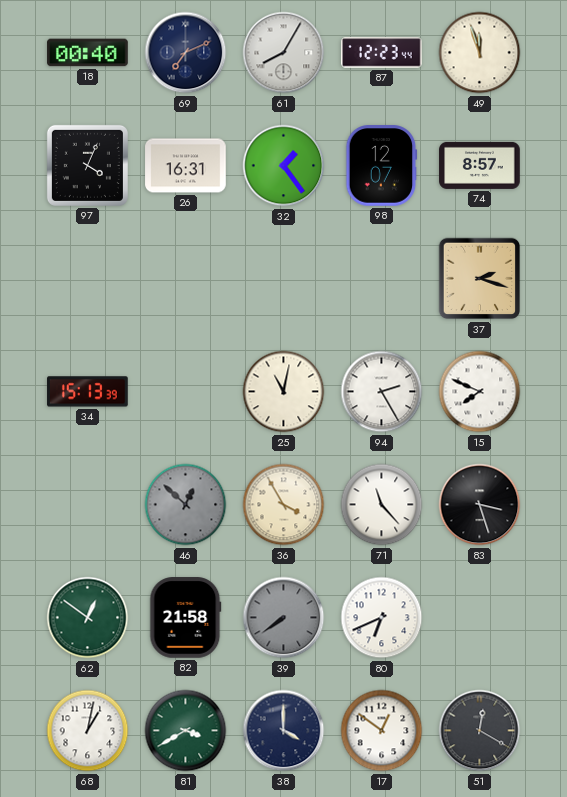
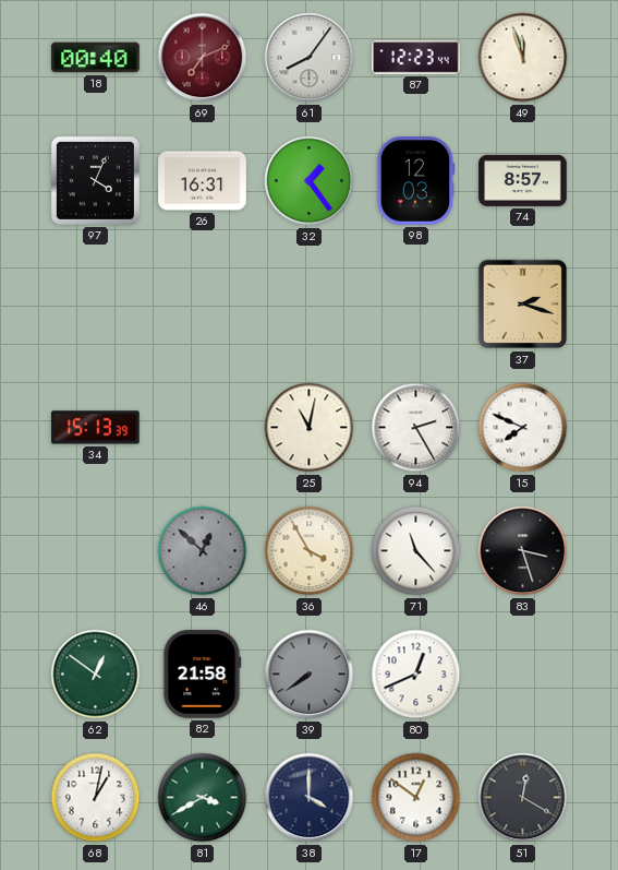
69 dial: navy -> burgundy (203, 58)
61: 8:05 -> 8:06 (310, 58)
98: 12:07 -> 12:03 (416, 181)
80: 6:41 -> 12:41 (416, 675)
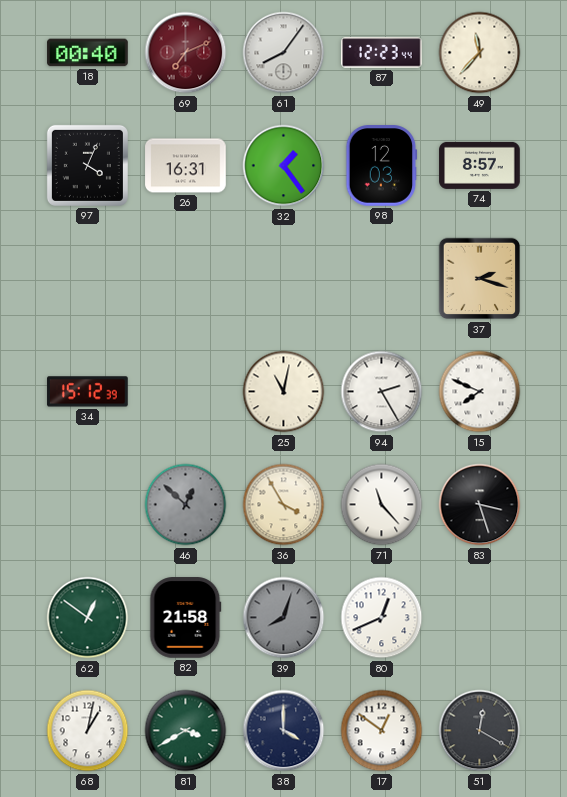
49: 11:57 -> 11:37 (480, 53)
34: 15:13 -> 15:12 (88, 392)
39: 7:39 -> 8:03 (284, 618)
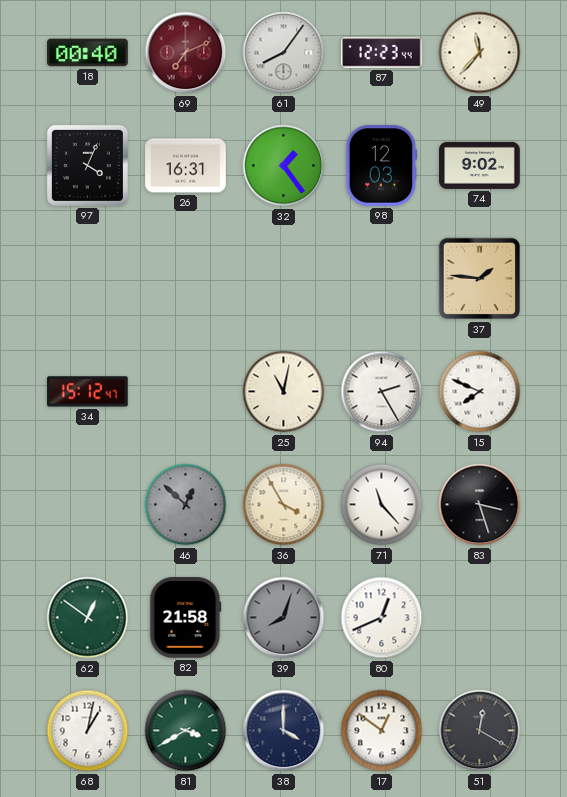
74: 8:57 -> 9:02 (480, 165)
37: 2:18 -> 1:46 (480, 279)
34: 15:12:39 -> 15:12:47 (88, 392)
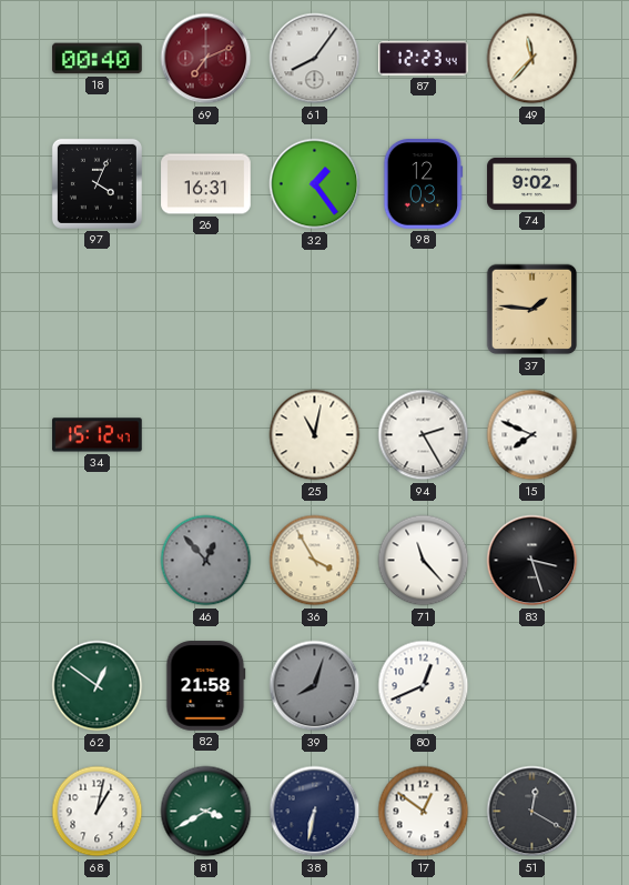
46: 12:52 -> 12:53 (206, 561)
38: 4:00 -> 6:32 (315, 812)
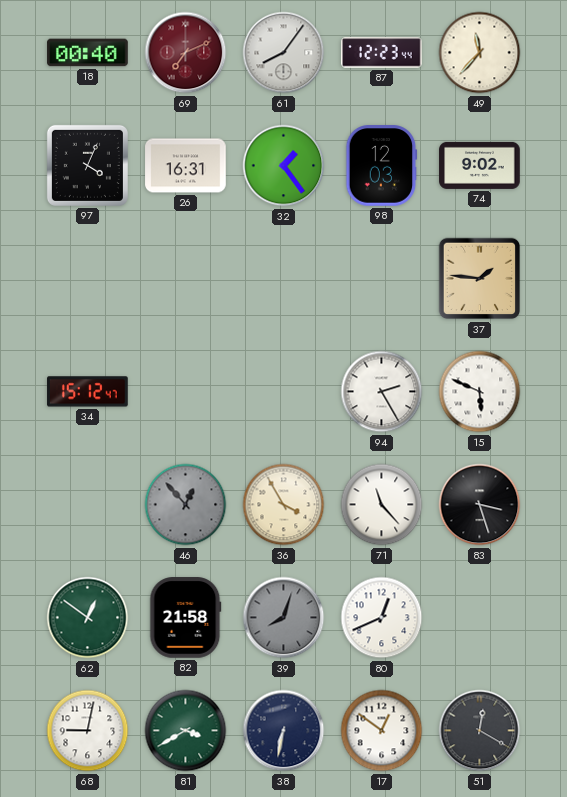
25: 11:02 -> none (315, 435)
15: 7:49 -> 5:49 (480, 392)
68: 1:02 -> 9:02 (88, 731)
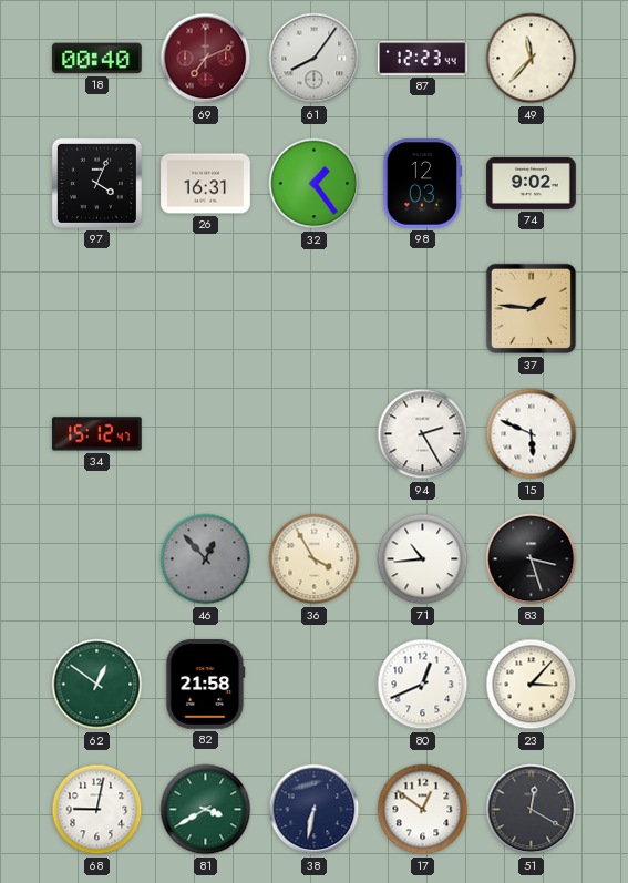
71: 11:23 -> 10:44 (423, 559)
39: 8:03 -> none (284, 618)
23: none -> 3:07 (532, 685)
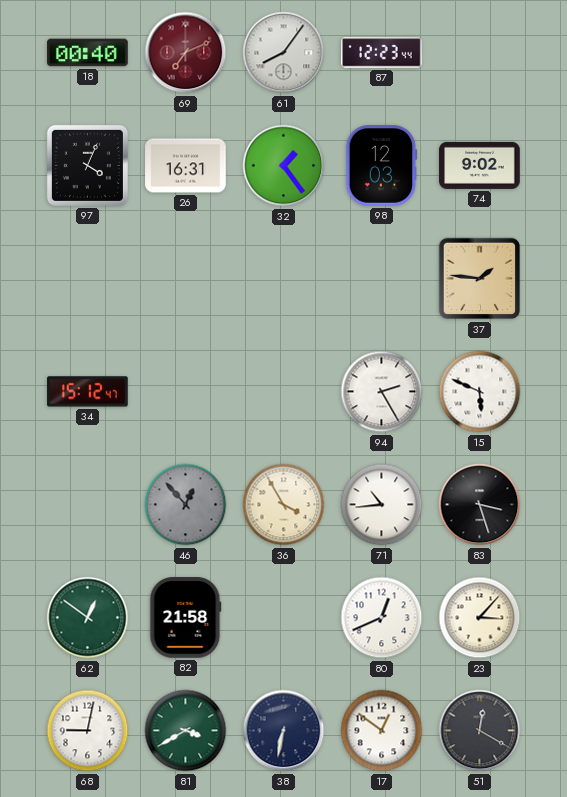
49: 11:37 -> none (532, 59)
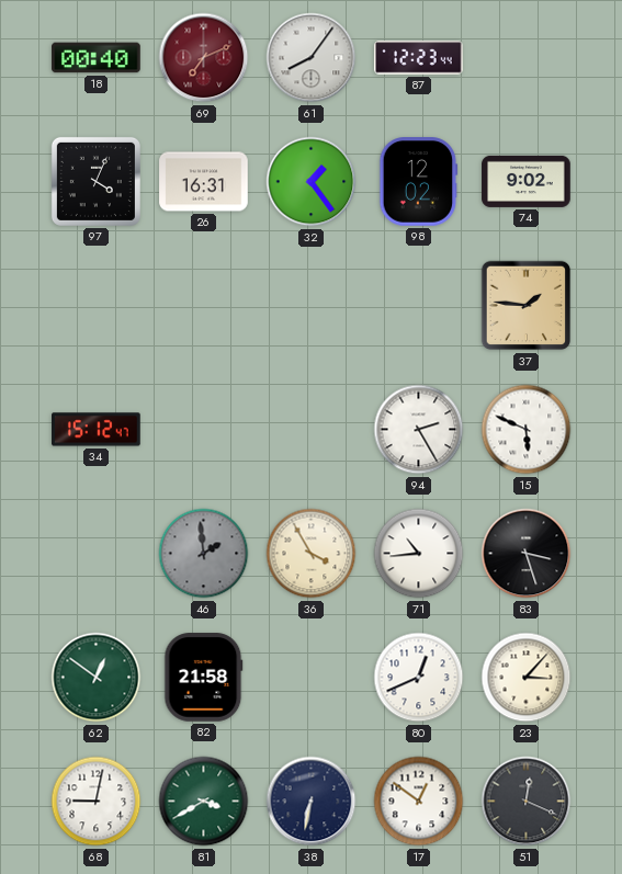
98: 12:03 -> 12:02 (419, 182)
46: 12:53 -> 1:59 (204, 554)
51: 12:20 -> 12:19 (527, 802)
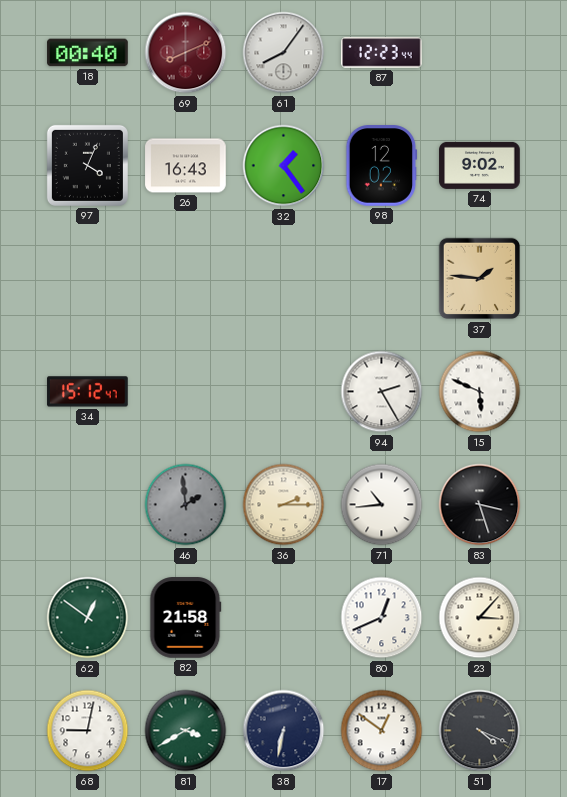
69: 7:11 -> 8:11 (186, 53)
26: 16:31 -> 16:43 (186, 166)
36: 3:55 -> 2:15 (284, 505)
51: 12:19 -> 4:19 (480, 731)
